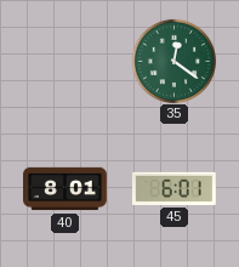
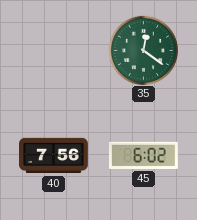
40: 8:01 -> 7:56 (54, 156)
45: 6:01 -> 6:02 (143, 155)
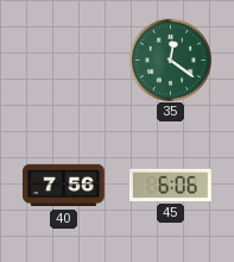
45: 6:02 -> 6:06 (170, 185)
